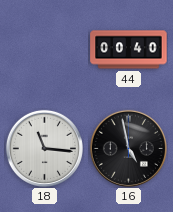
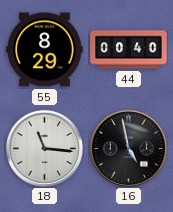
55: none -> 8:29 (45, 50)
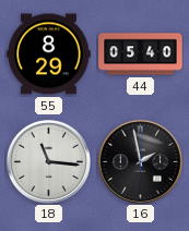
44: 00:40 -> 05:40 (141, 54)
16: 4:58 -> 1:58 (140, 161)
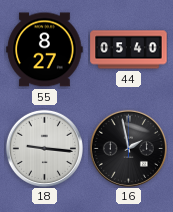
55: 8:29 -> 8:27 (45, 50)
18: 11:16 -> 9:16 (44, 148)
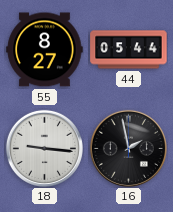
44: 05:40 -> 05:44 (129, 50)
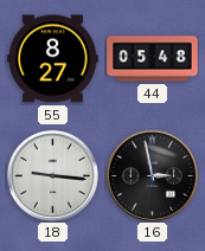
44: 05:44 -> 05:48 (153, 59)
16: 1:58 -> 2:58 (152, 175)
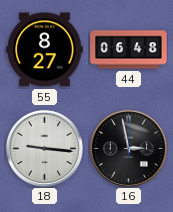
44: 05:48 -> 06:48 (129, 50)
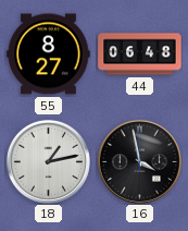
18: 9:16 -> 1:13 (48, 161)
16: 2:58 -> 3:58 (139, 161)
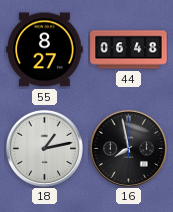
16: 3:58 -> 7:58 (128, 148)
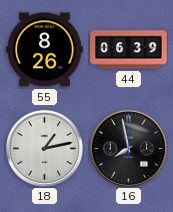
55: 8:27 -> 8:26 (45, 50)
44: 06:48 -> 06:39 (129, 50)
